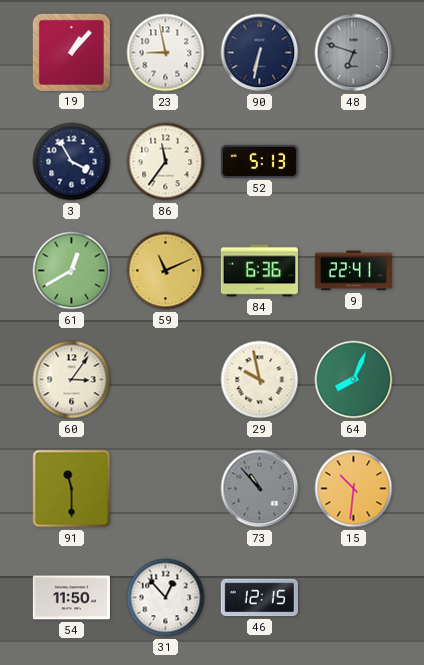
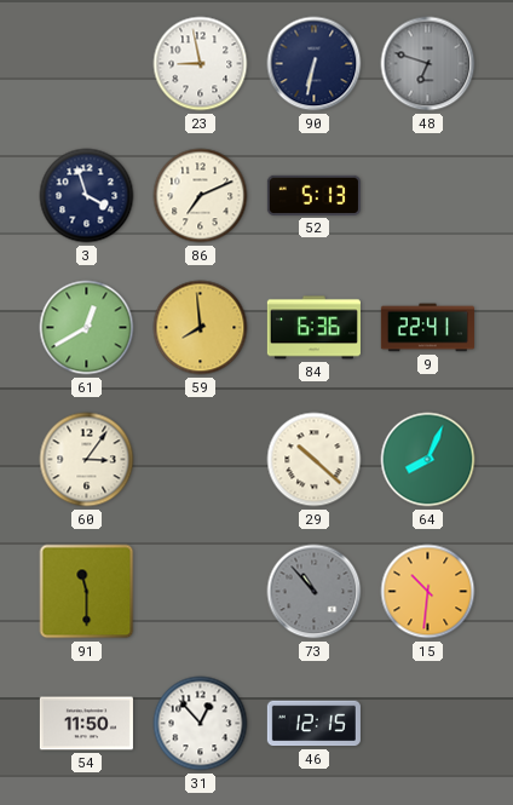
19: 1:07 -> none (71, 52)
3: 3:55 -> 3:57 (87, 196)
86: 11:36 -> 7:11 (201, 196)
59: 11:11 -> 7:59 (201, 328)
29: 9:58 -> 10:22 (315, 460)
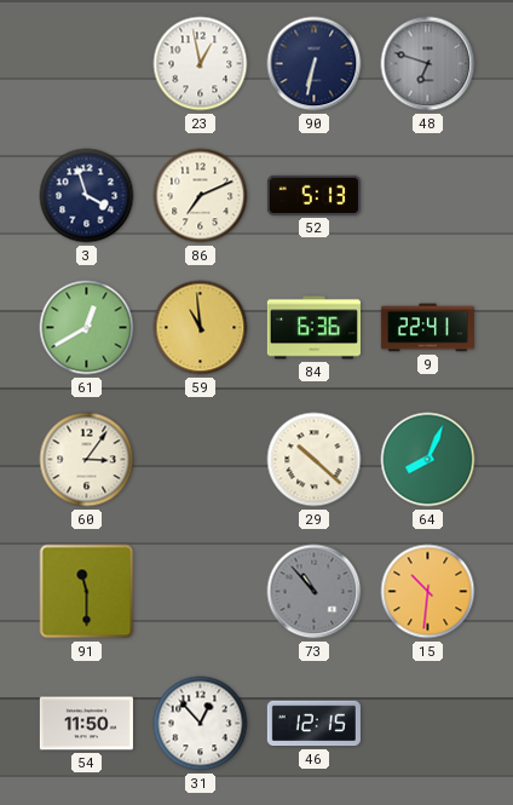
23: 8:58 -> 12:58 (201, 64)
59: 7:59 -> 10:59 (201, 328)
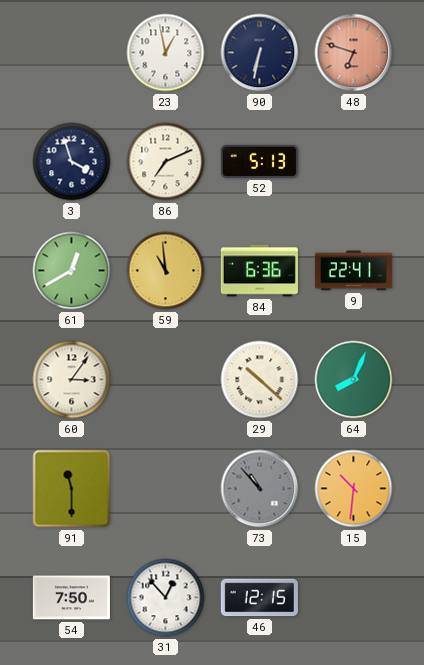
48 dial: grey -> salmon (354, 53)
54: 11:50 -> 7:50 (71, 598)
